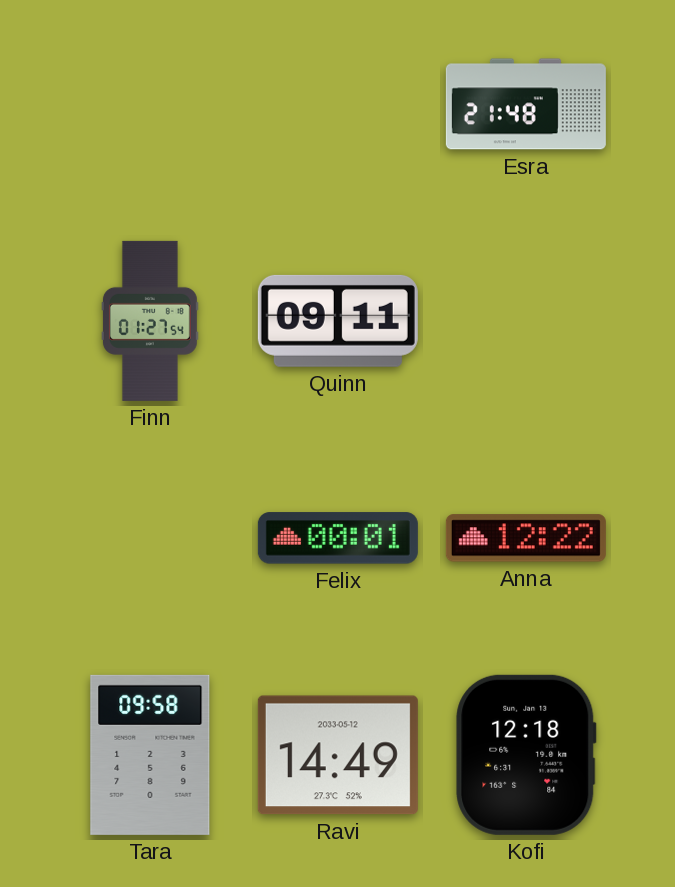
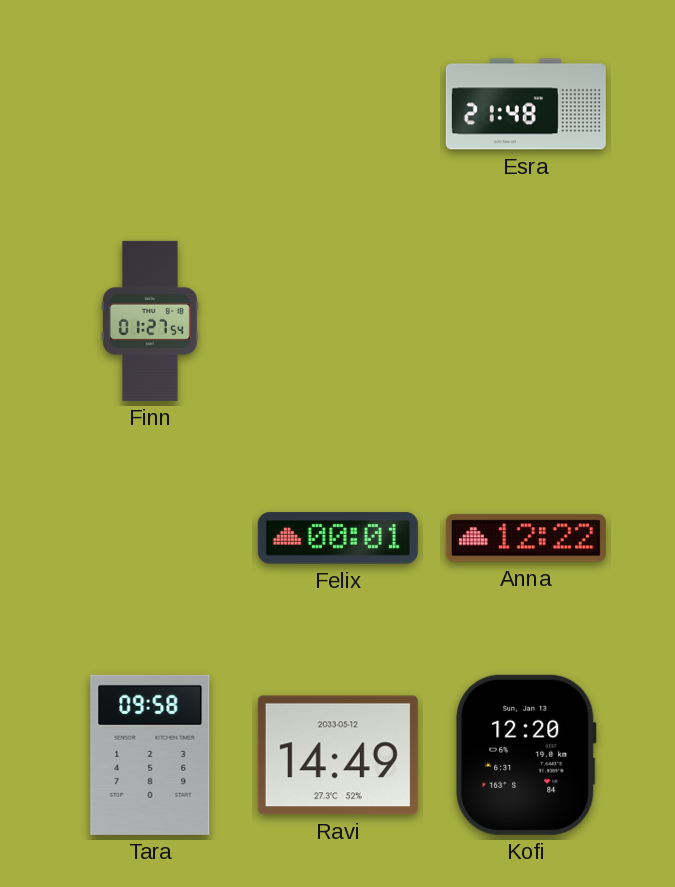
Quinn: 09:11 -> none (338, 321)
Kofi: 12:18 -> 12:20 (526, 755)
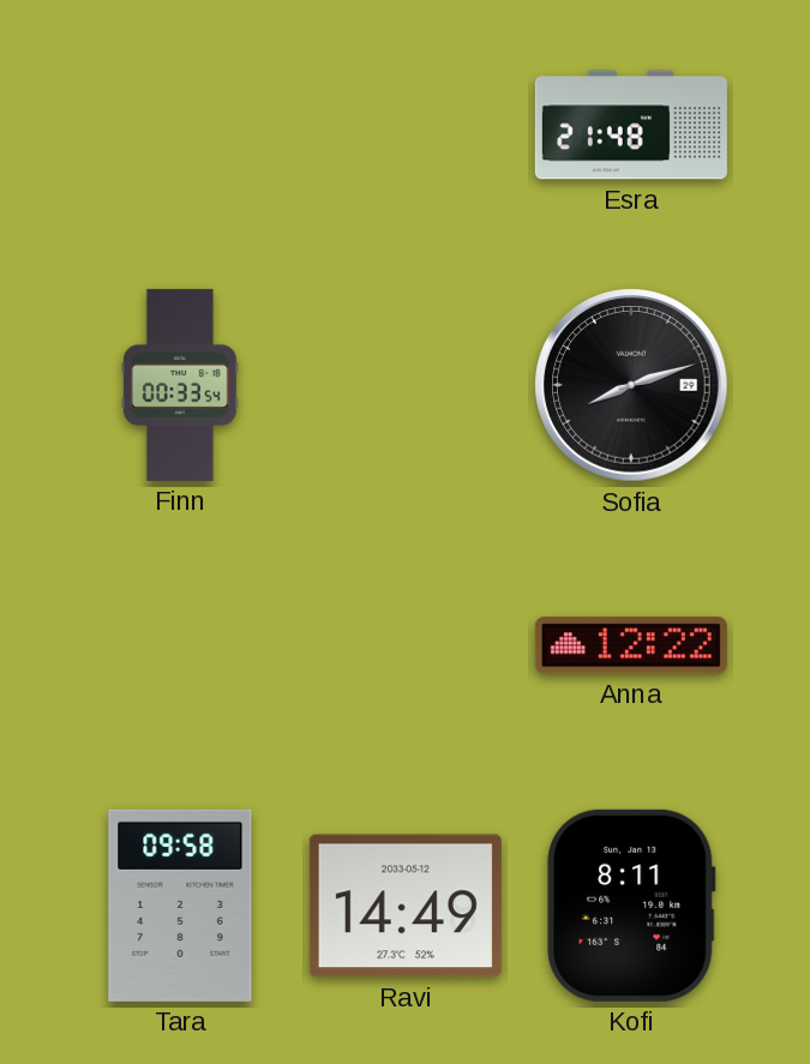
Finn: 01:27 -> 00:33 (180, 385)
Sofia: none -> 8:12 (631, 385)
Felix: 00:01 -> none (338, 538)
Kofi: 12:20 -> 8:11 (631, 906)
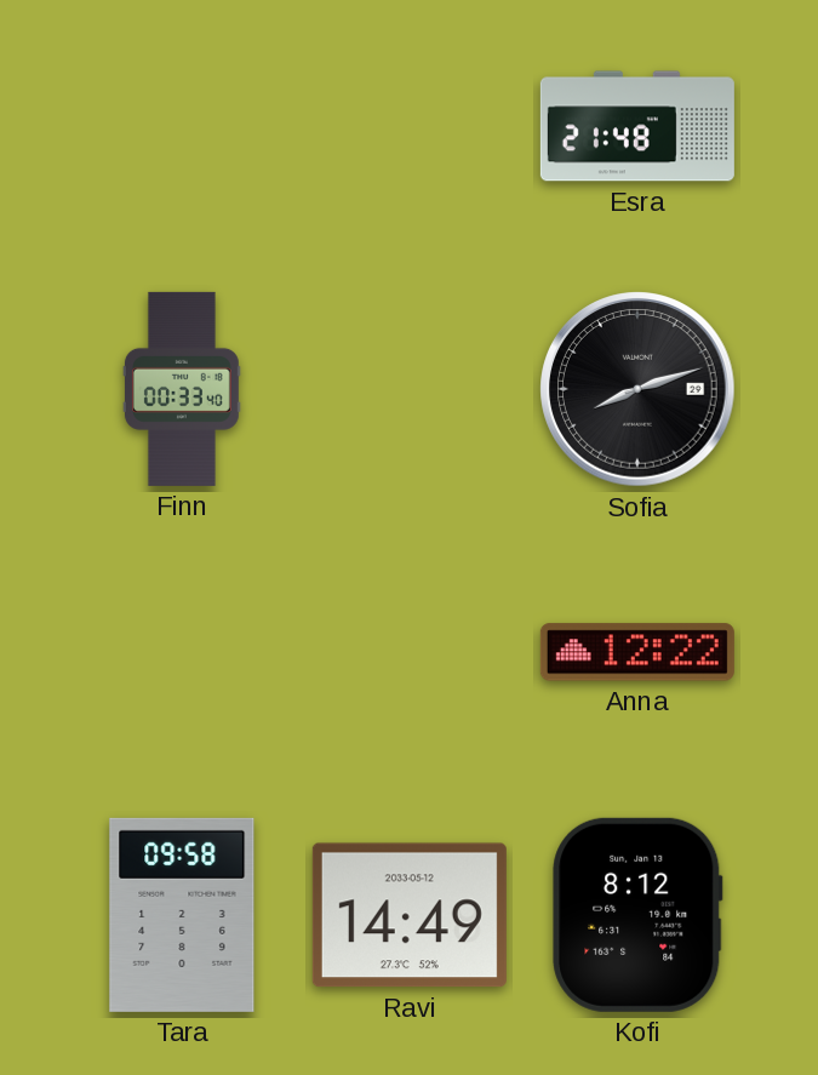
Finn: 00:33:54 -> 00:33:40 (182, 389)
Kofi: 8:11 -> 8:12 (637, 915)
